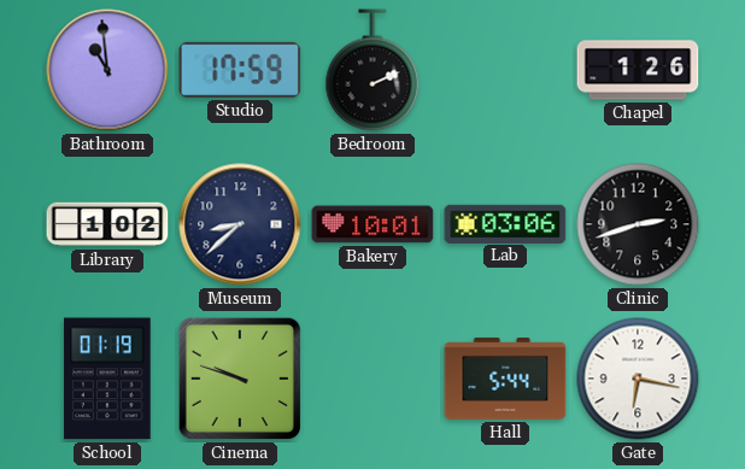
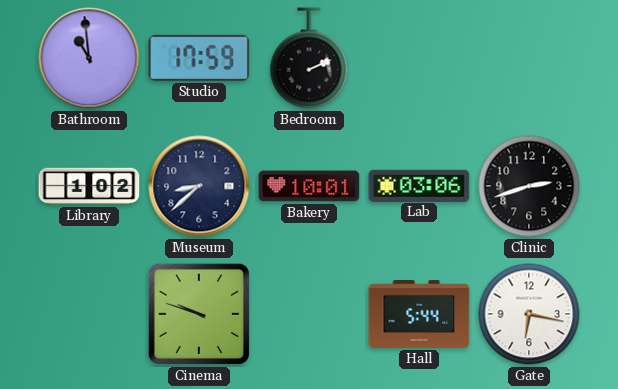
Chapel: 1:26 -> none (638, 70)
School: 01:19 -> none (107, 379)
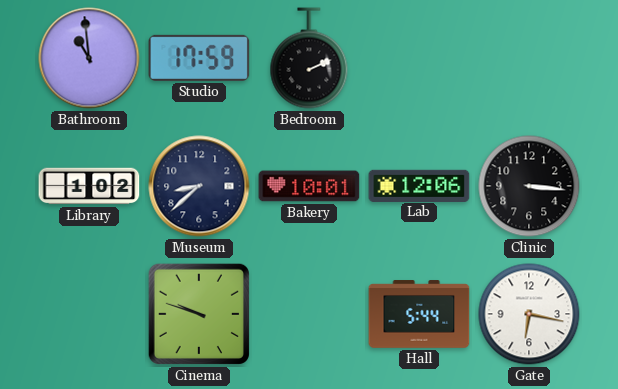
Lab: 03:06 -> 12:06 (419, 185)
Clinic: 2:42 -> 3:16 (529, 186)
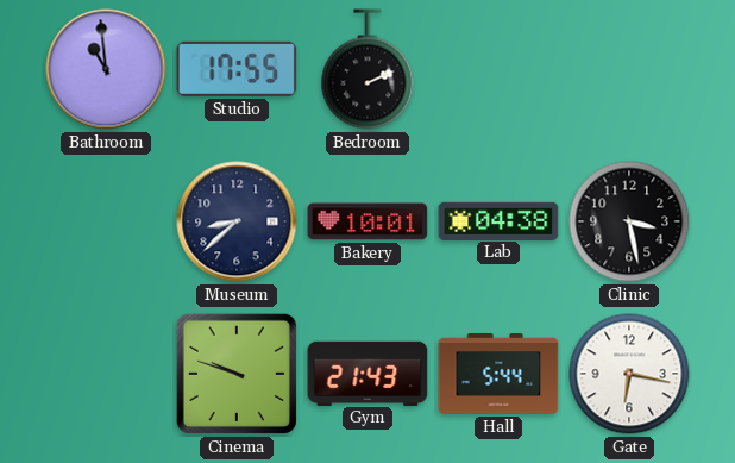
Studio: 17:59 -> 17:55 (237, 69)
Library: 1:02 -> none (89, 186)
Lab: 12:06 -> 04:38 (498, 220)
Clinic: 3:16 -> 3:28 (629, 221)
Gym: none -> 21:43 (367, 373)
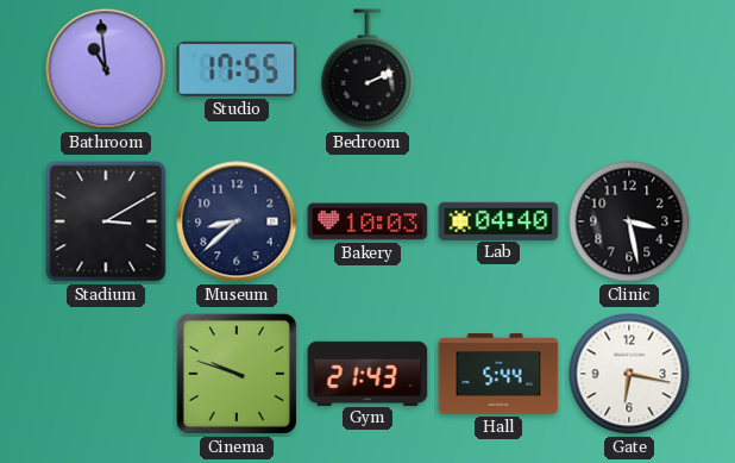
Stadium: none -> 3:10 (106, 221)
Bakery: 10:01 -> 10:03 (367, 221)
Lab: 04:38 -> 04:40 (498, 220)
